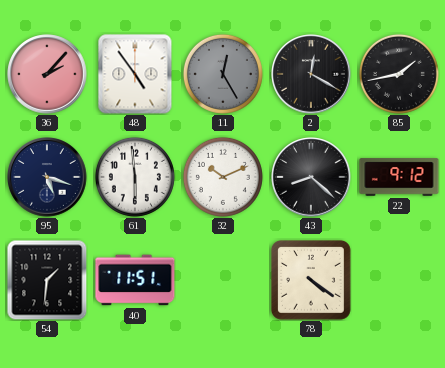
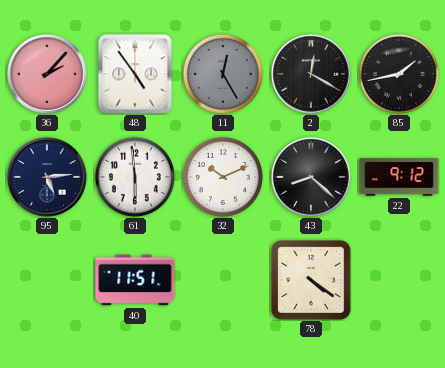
95: 5:18 -> 5:14 (47, 177)
54: 1:31 -> none (47, 280)
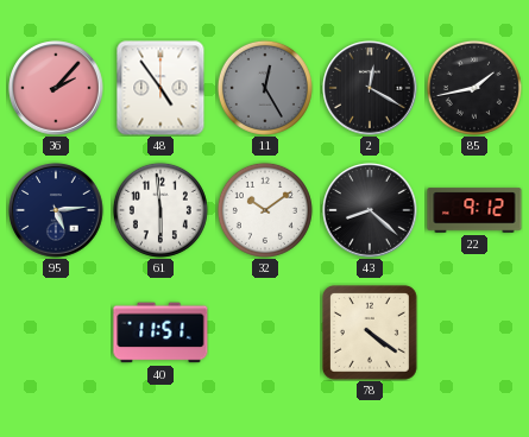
32: 10:11 -> 10:09 (265, 210)
